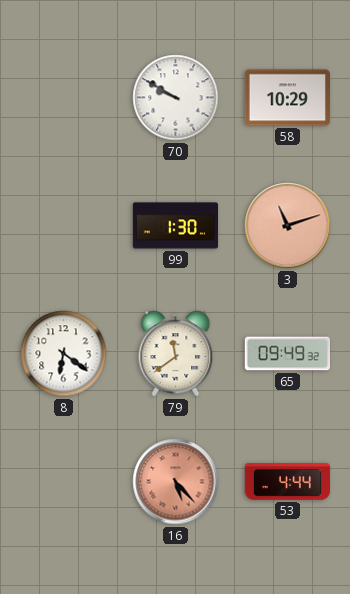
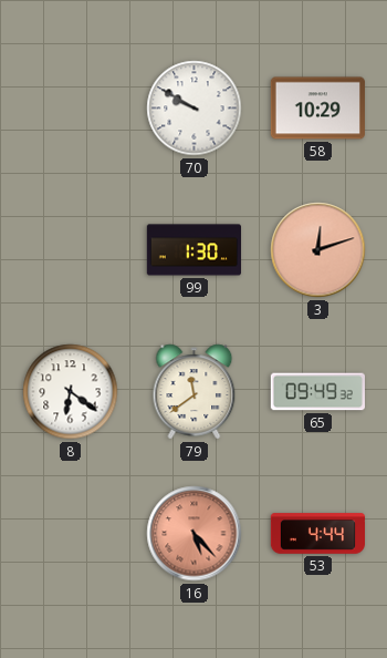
3: 11:12 -> 12:12 (318, 250)
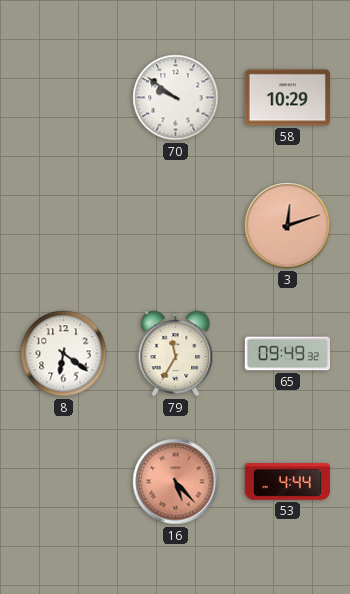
70: 9:50 -> 9:51 (176, 98)
99: 1:30 -> none (193, 250)
79: 11:39 -> 11:35 (176, 354)
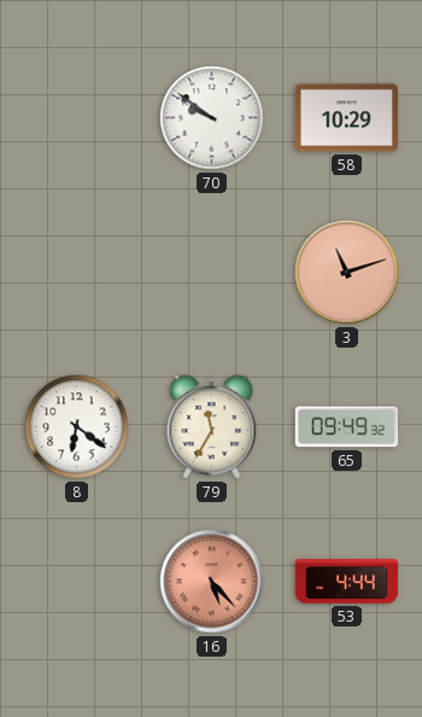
3: 12:12 -> 11:12 (347, 273)
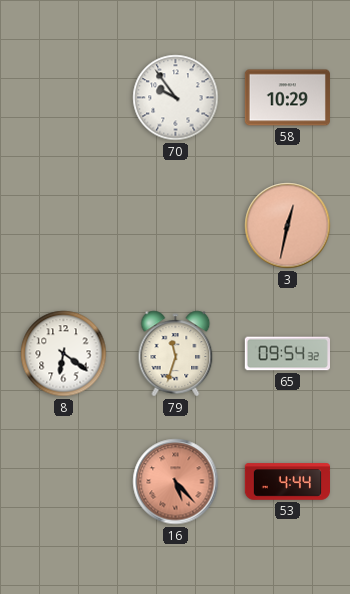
70: 9:51 -> 9:54 (176, 98)
3: 11:12 -> 12:32 (288, 226)
79: 11:35 -> 11:33 (176, 354)
65: 09:49 -> 09:54 (287, 354)
